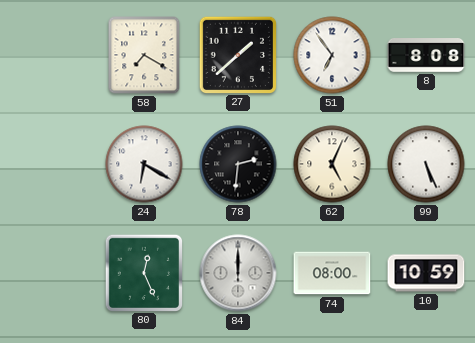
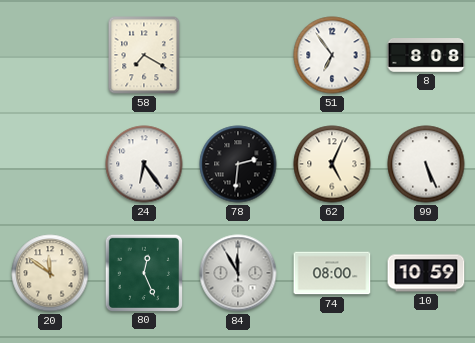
27: 1:38 -> none (237, 54)
24: 6:20 -> 6:24 (144, 164)
20: none -> 11:51 (50, 273)
84: 12:00 -> 11:55 (238, 273)
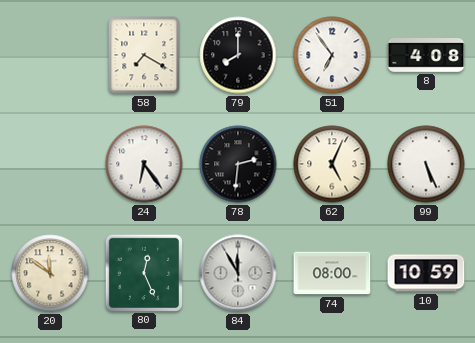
79: none -> 8:00 (238, 55)
8: 8:08 -> 4:08 (426, 55)
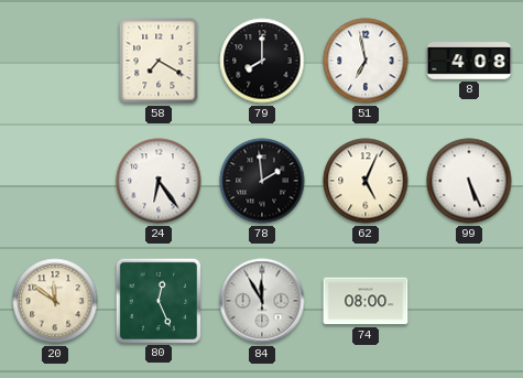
51: 6:54 -> 6:58 (366, 61)
78: 2:31 -> 1:59 (262, 181)
10: 10:59 -> none (426, 273)
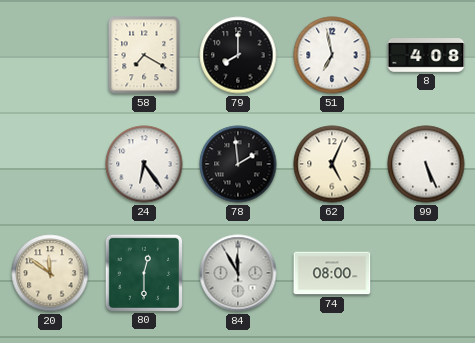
80: 12:26 -> 12:30 (143, 272)
